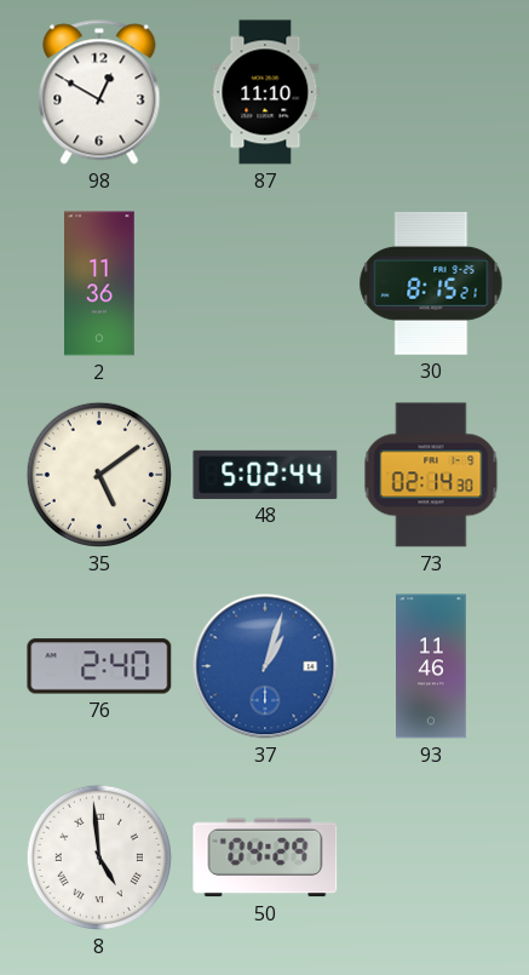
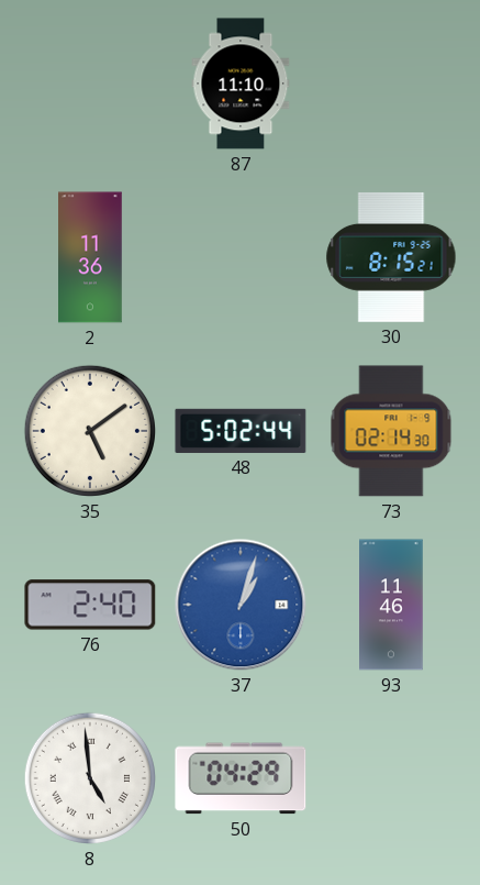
98: 12:50 -> none (99, 92)
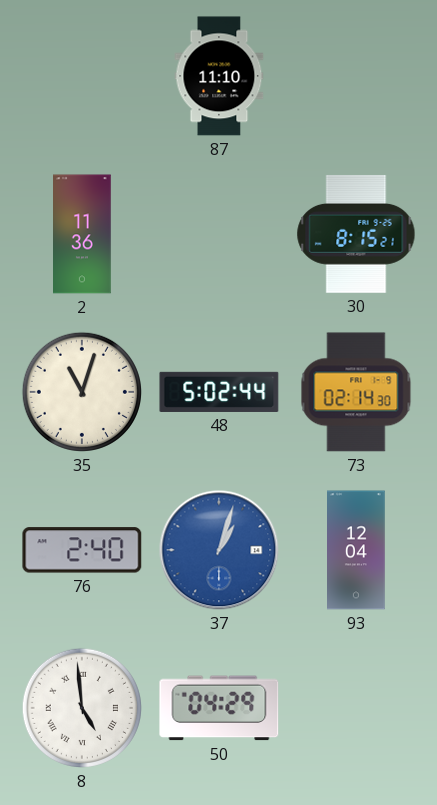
35: 5:09 -> 11:03 (82, 392)
93: 11:46 -> 12:04 (356, 550)
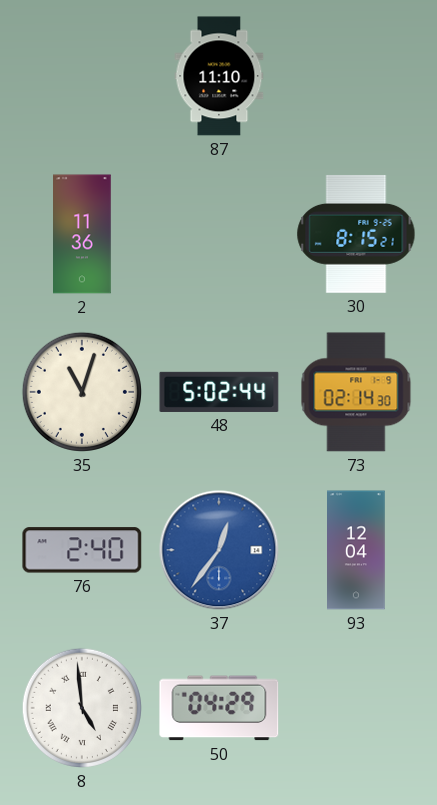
37: 1:03 -> 12:36 (219, 550)
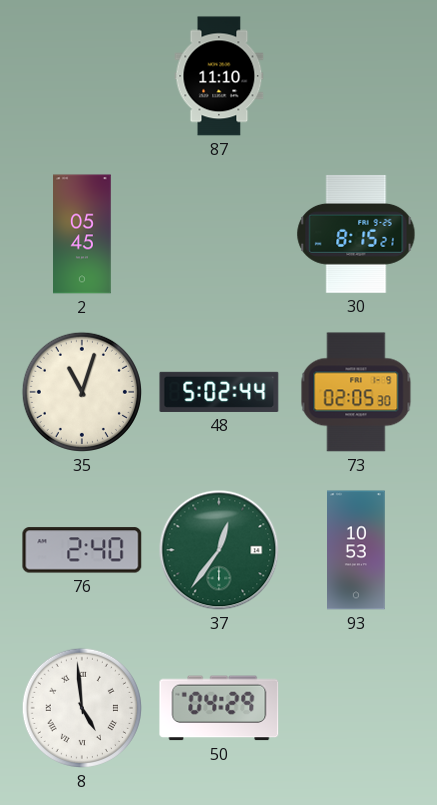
2: 11:36 -> 05:45 (82, 234)
73: 02:14 -> 02:05 (356, 392)
37 dial: blue -> green (219, 550)
93: 12:04 -> 10:53 (356, 550)
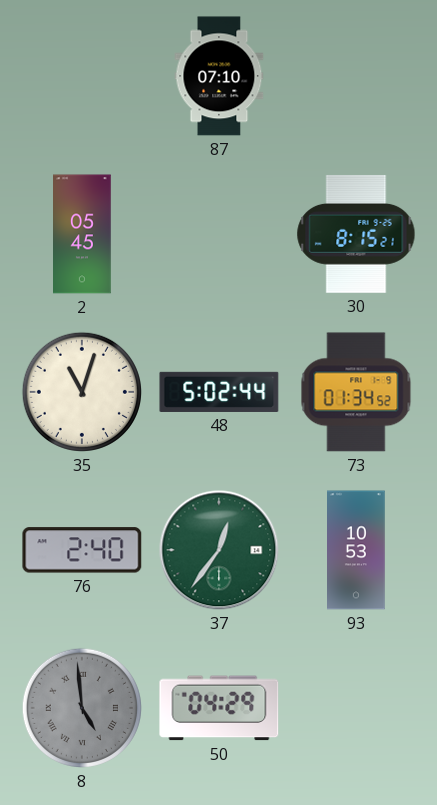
87: 11:10 -> 07:10 (219, 76)
73: 02:05 -> 01:34 (356, 392)
8 dial: white -> grey (82, 708)
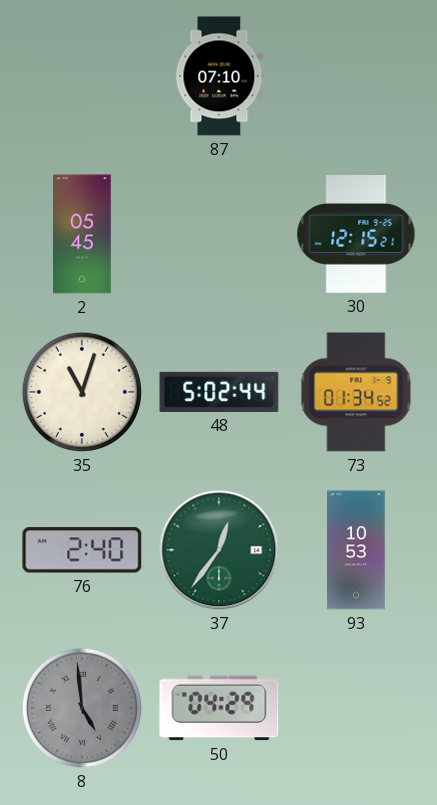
30: 8:15 -> 12:15 (356, 234)
